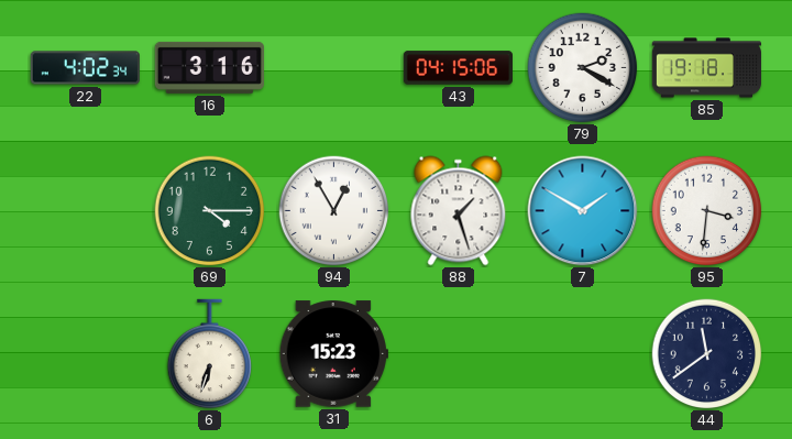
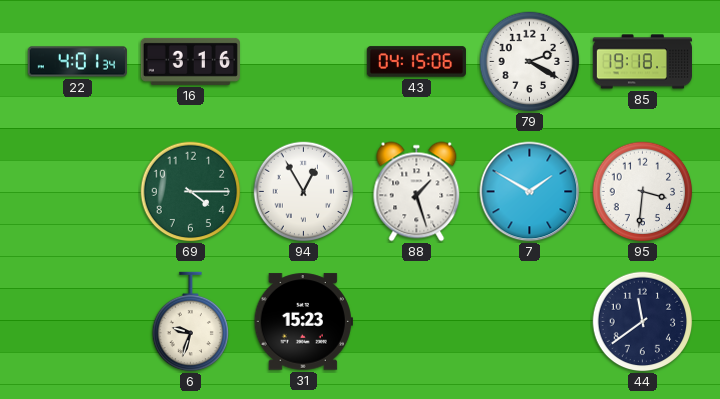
22: 4:02 -> 4:01 (77, 62)
6: 6:33 -> 9:33 (191, 322)
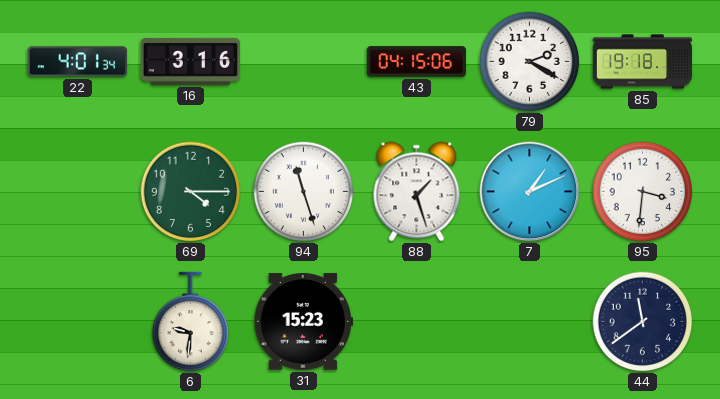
94: 12:55 -> 11:27 (304, 192)
7: 1:50 -> 1:11 (530, 192)
6: 9:33 -> 9:31 (191, 322)
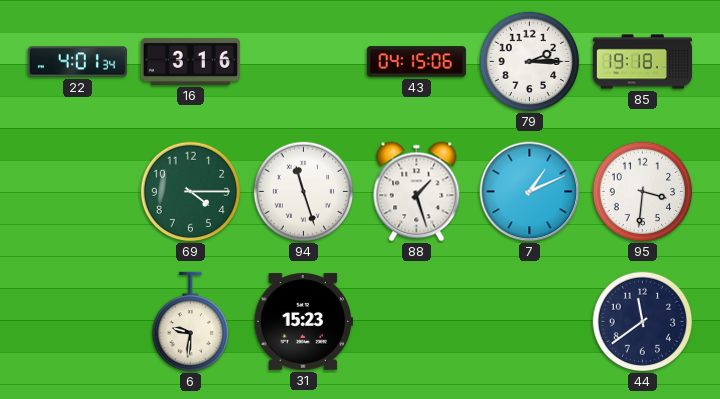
79: 2:20 -> 2:15 (530, 62)
